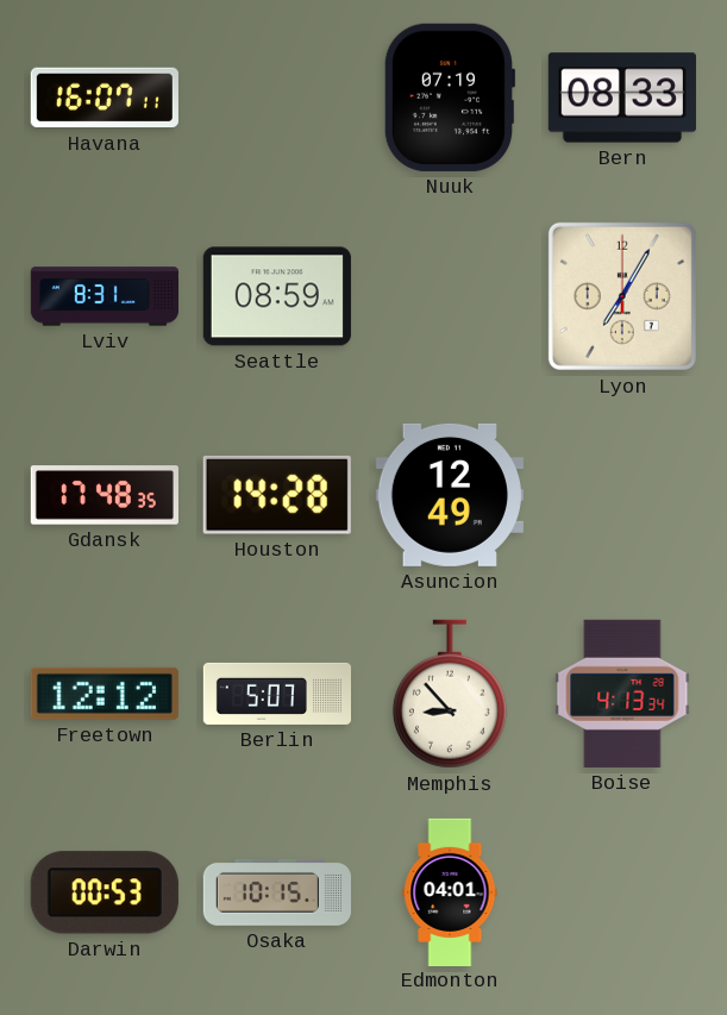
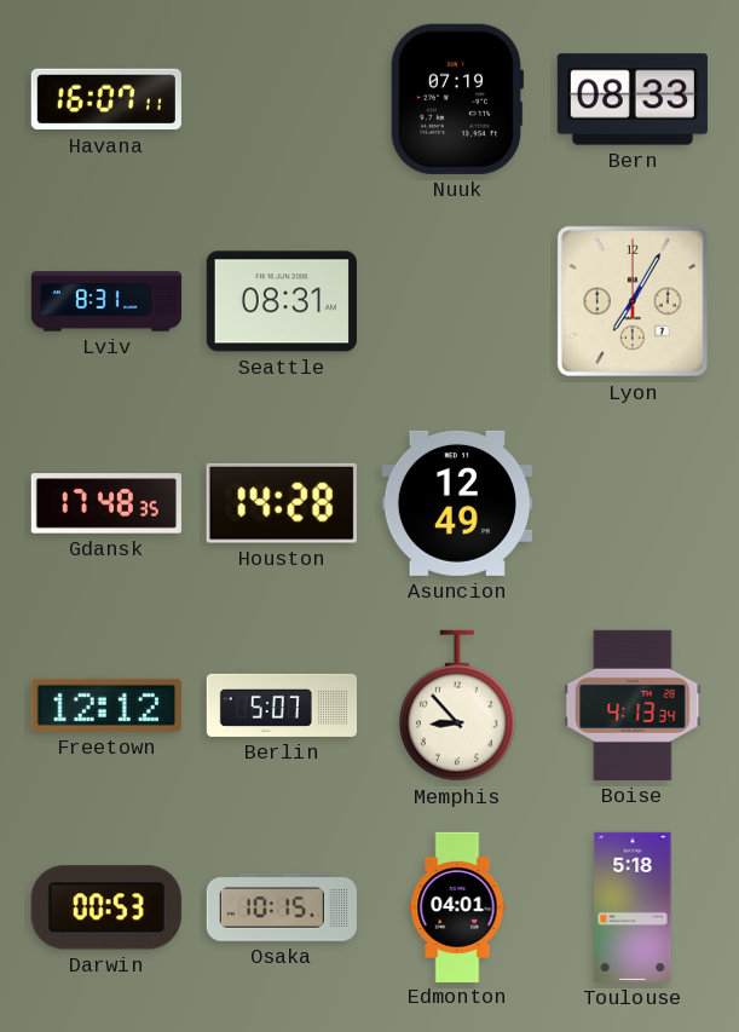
Seattle: 08:59 -> 08:31 (282, 301)
Toulouse: none -> 5:18 (633, 907)
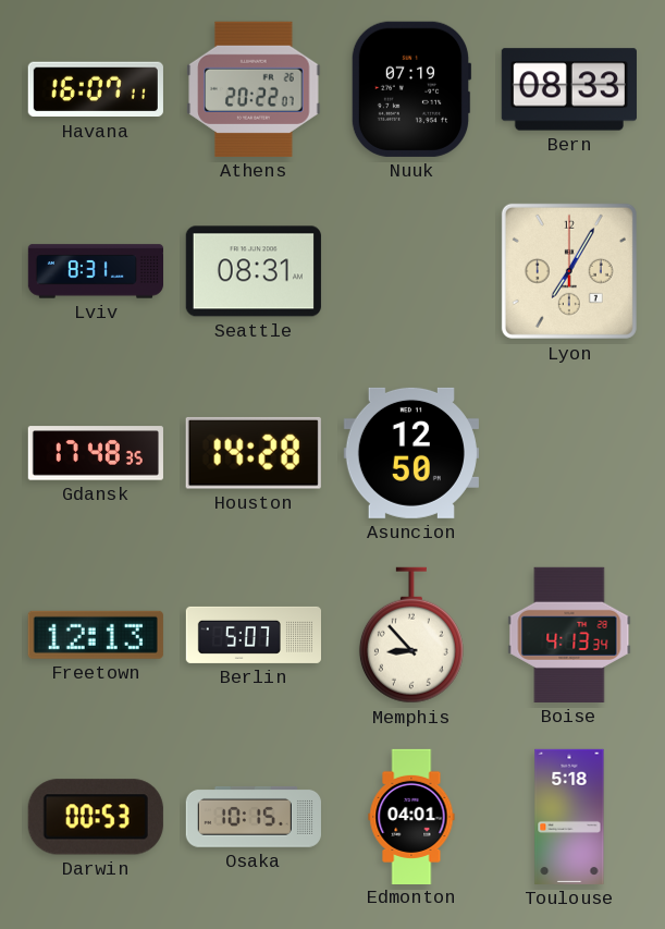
Athens: none -> 20:22 (254, 89)
Asuncion: 12:49 -> 12:50 (411, 453)
Freetown: 12:12 -> 12:13 (96, 635)
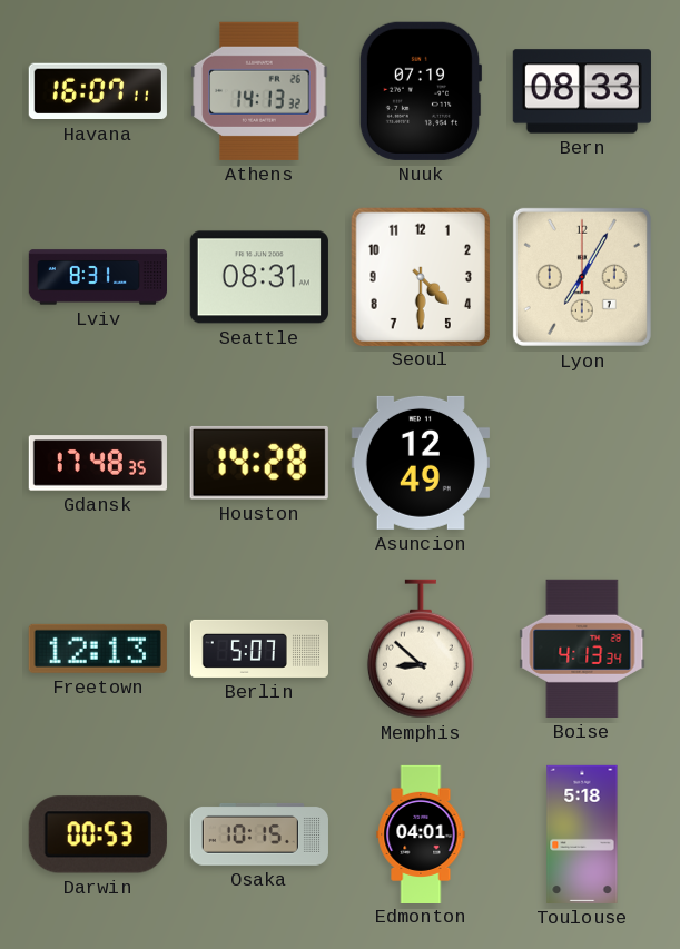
Athens: 20:22 -> 14:13 (259, 91)
Seoul: none -> 4:30 (420, 276)
Asuncion: 12:50 -> 12:49 (421, 463)
Memphis: 8:53 -> 8:52 (421, 649)
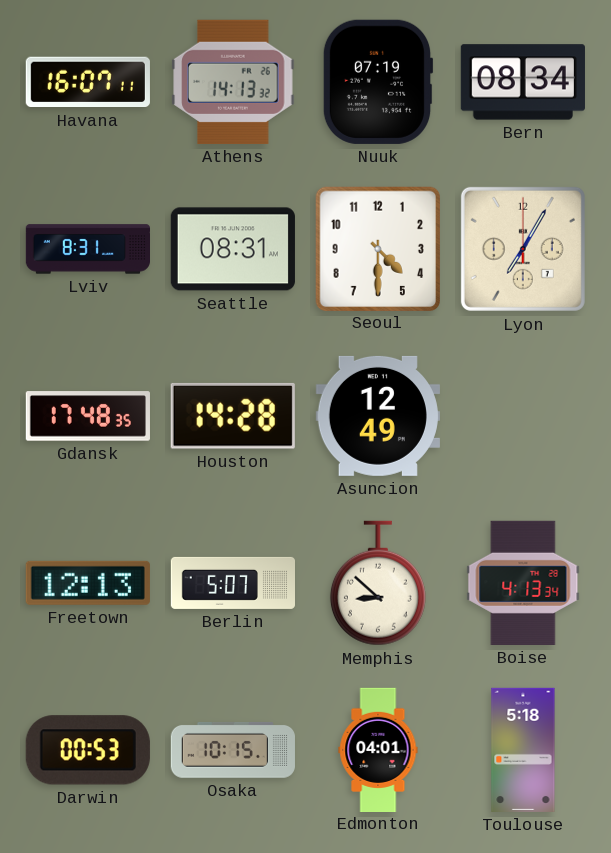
Bern: 08:33 -> 08:34 (523, 82)
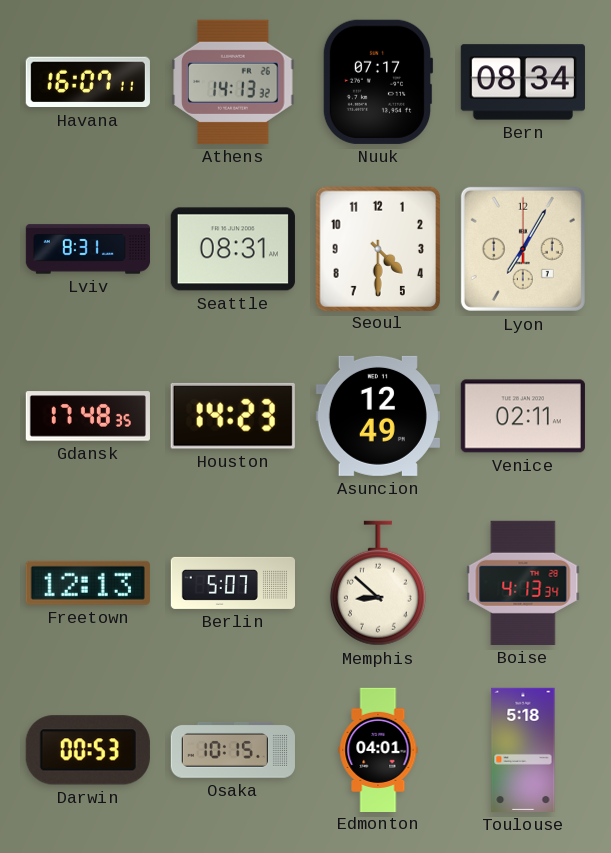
Nuuk: 07:19 -> 07:17 (378, 82)
Houston: 14:28 -> 14:23 (233, 416)
Venice: none -> 02:11 (523, 416)
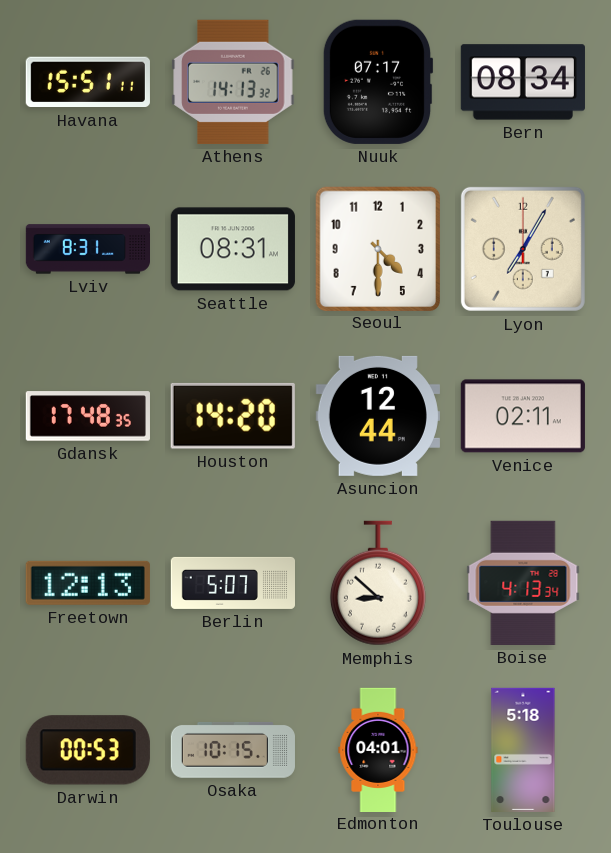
Havana: 16:07 -> 15:51 (88, 82)
Houston: 14:23 -> 14:20 (233, 416)
Asuncion: 12:49 -> 12:44 (378, 416)
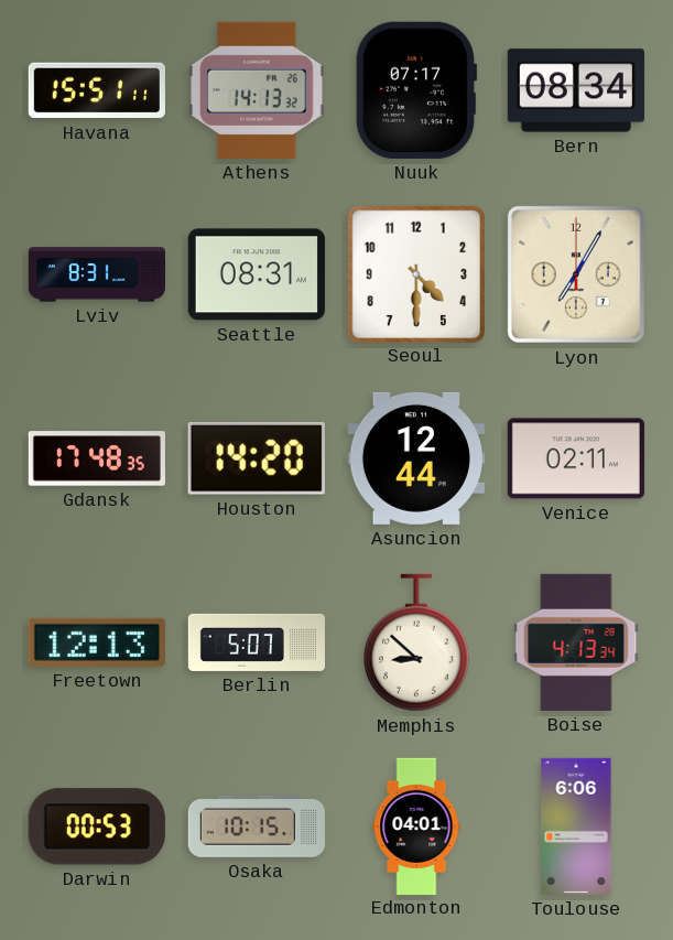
Toulouse: 5:18 -> 6:06 (576, 826)
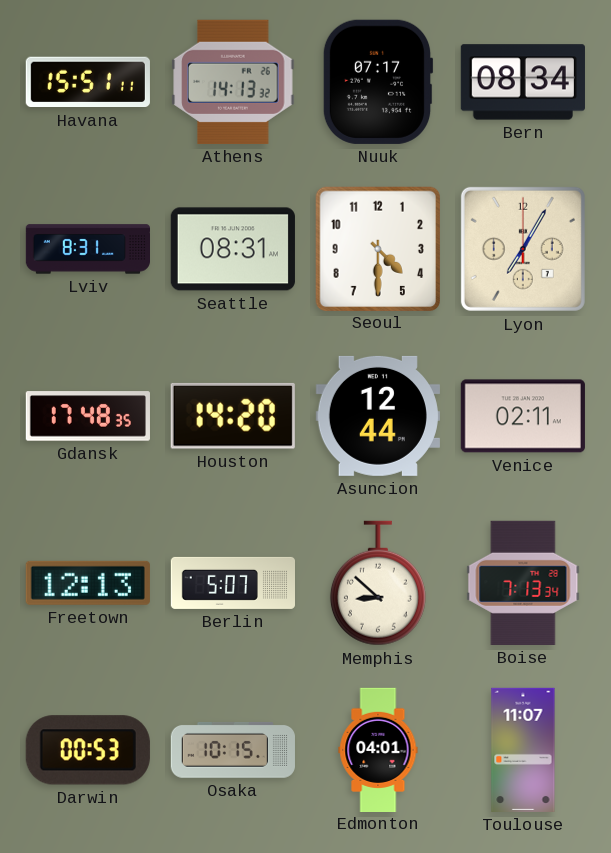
Boise: 4:13 -> 7:13 (523, 583)
Toulouse: 6:06 -> 11:07 (523, 750)
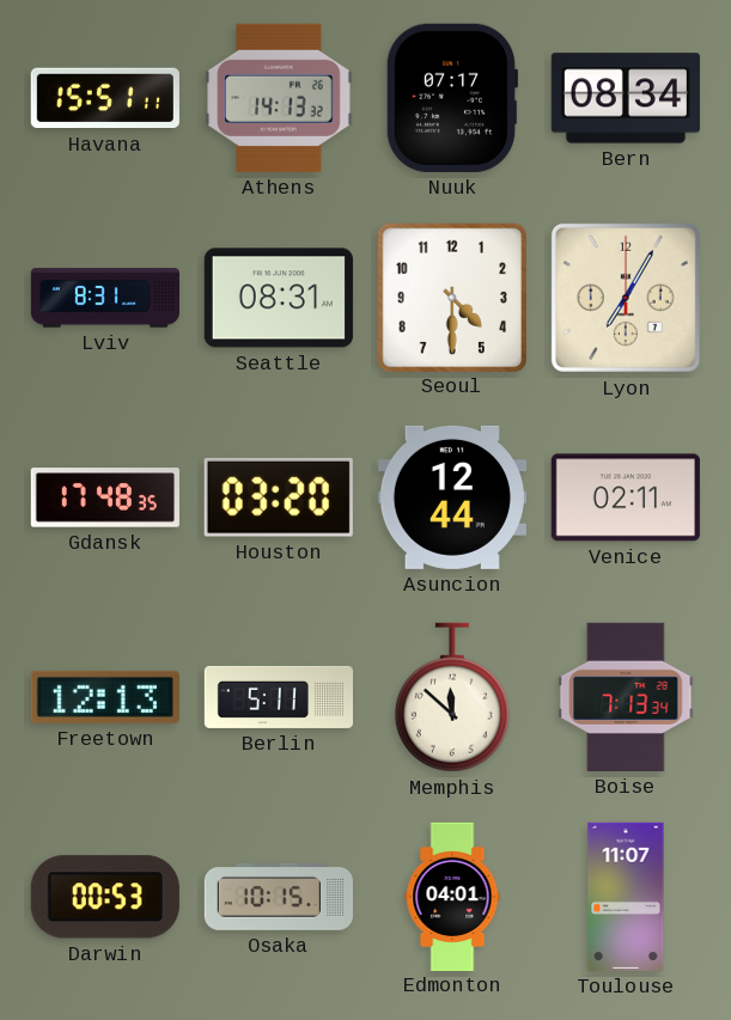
Houston: 14:20 -> 03:20 (279, 497)
Berlin: 5:07 -> 5:11 (278, 697)
Memphis: 8:52 -> 11:52 (452, 697)
